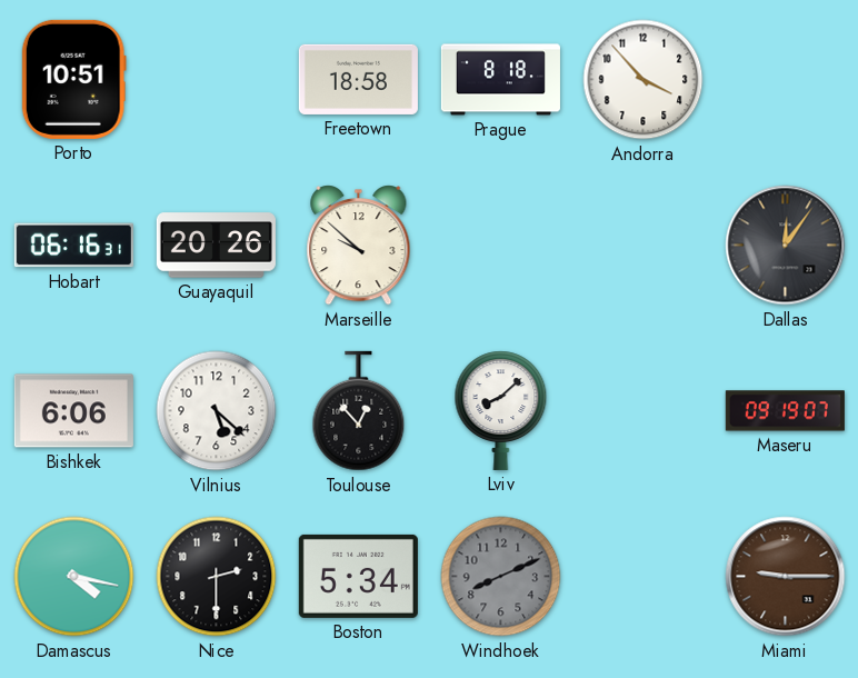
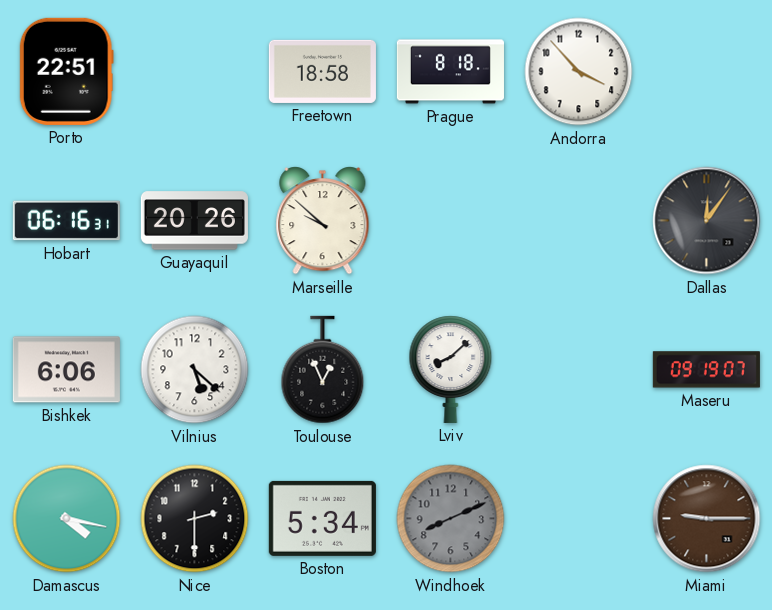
Porto: 10:51 -> 22:51 (66, 71)
Toulouse: 12:53 -> 12:56 (323, 370)
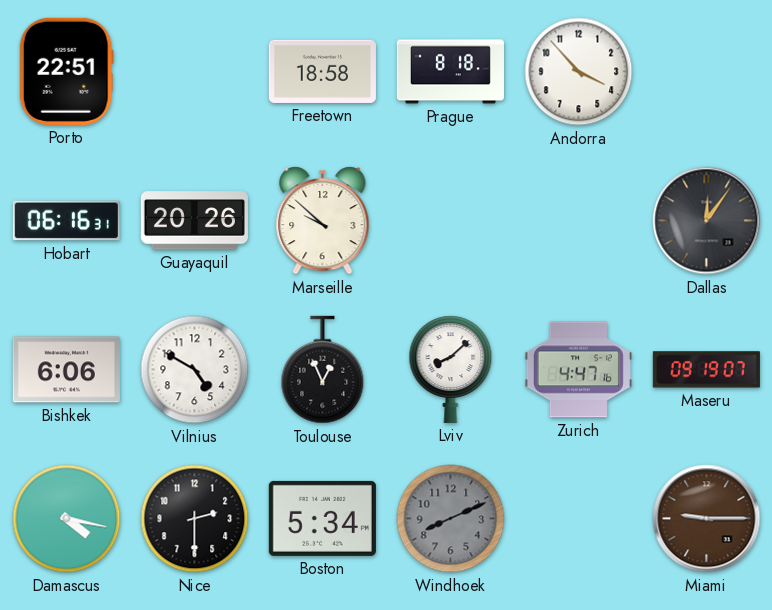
Vilnius: 5:22 -> 4:50 (195, 370)
Zurich: none -> 4:47 (578, 370)
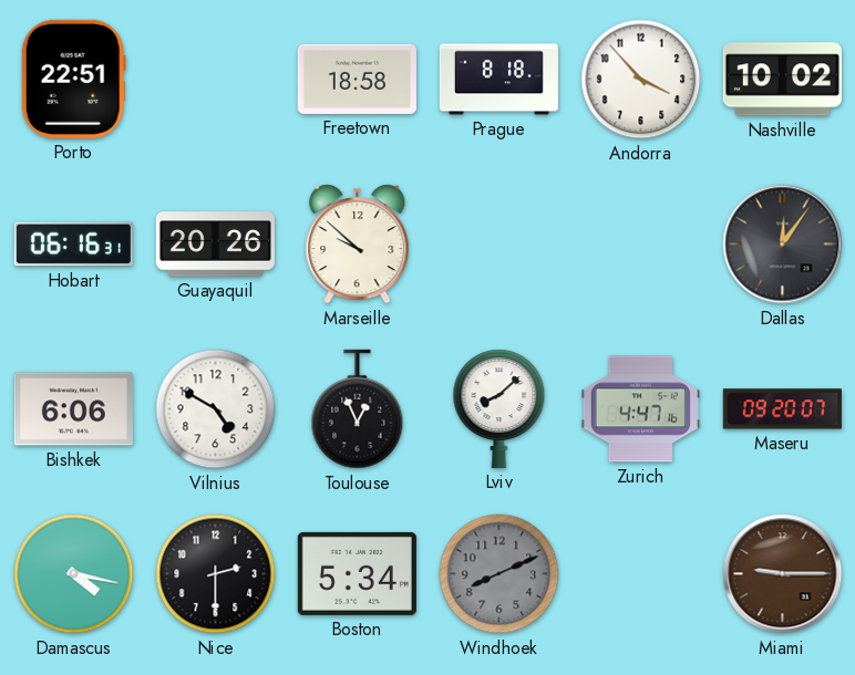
Nashville: none -> 10:02 (782, 80)
Maseru: 09:19 -> 09:20 (782, 409)
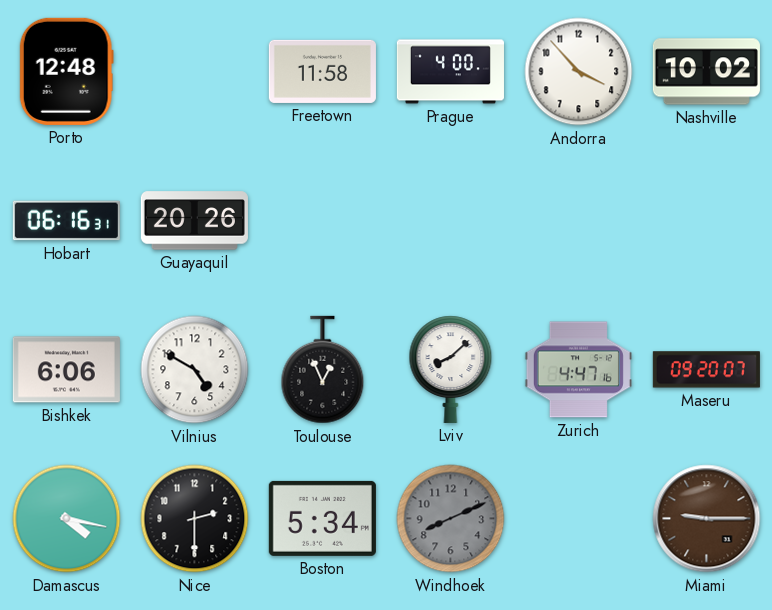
Porto: 22:51 -> 12:48 (66, 71)
Freetown: 18:58 -> 11:58 (322, 71)
Prague: 8:18 -> 4:00 (450, 72)
Marseille: 9:52 -> none (358, 245)
Dallas: 12:06 -> none (783, 245)
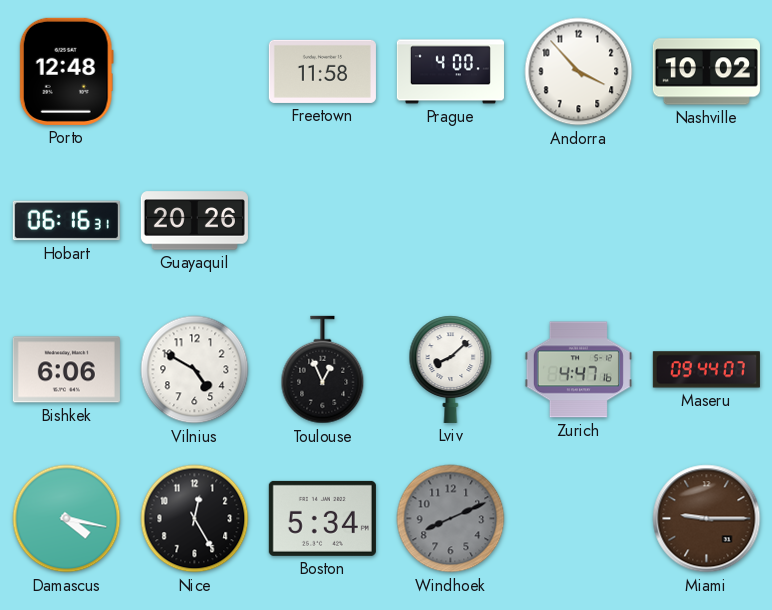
Maseru: 09:20 -> 09:44 (706, 370)
Nice: 2:30 -> 12:25 (195, 519)
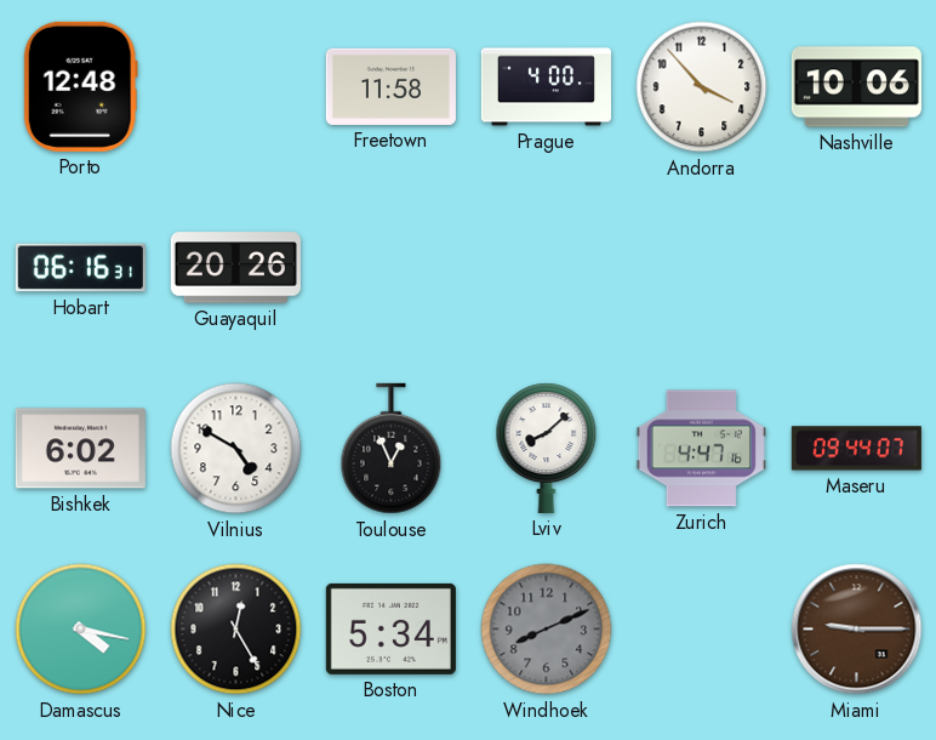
Nashville: 10:02 -> 10:06 (856, 87)
Bishkek: 6:06 -> 6:02 (80, 449)
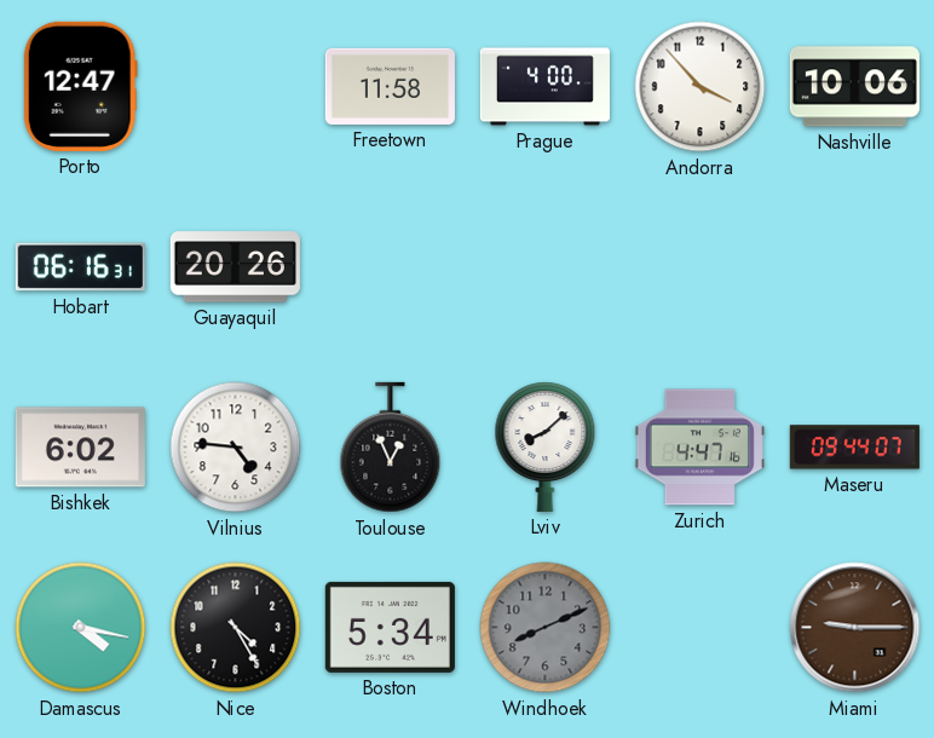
Porto: 12:48 -> 12:47 (80, 86)
Vilnius: 4:50 -> 4:46 (236, 448)
Nice: 12:25 -> 4:25 (236, 628)
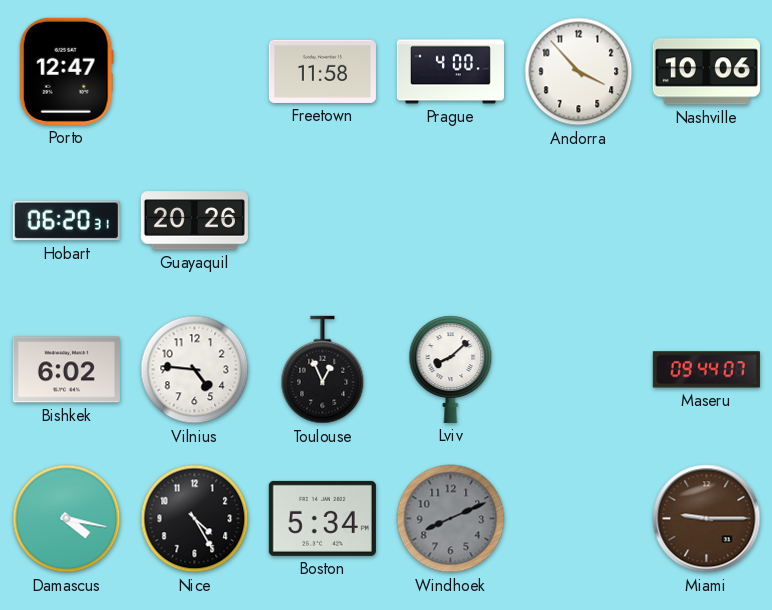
Hobart: 06:16 -> 06:20 (66, 221)
Zurich: 4:47 -> none (699, 448)
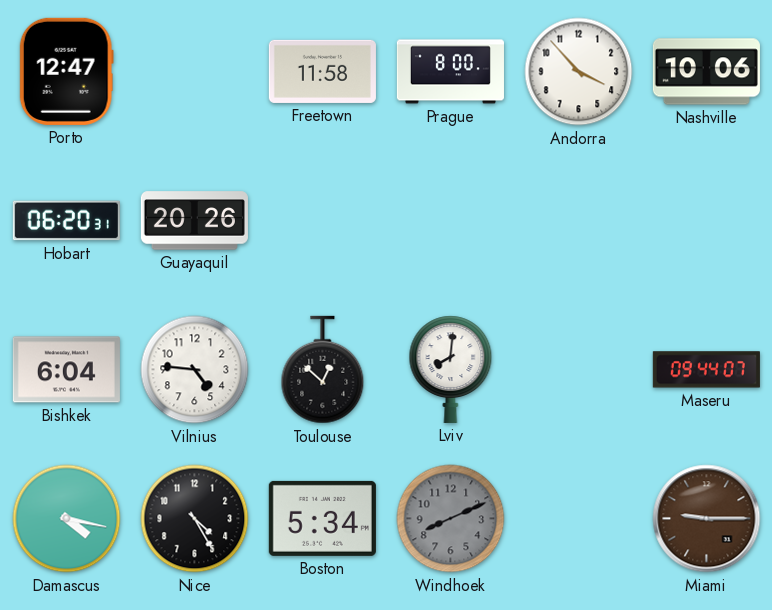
Prague: 4:00 -> 8:00 (450, 72)
Bishkek: 6:02 -> 6:04 (66, 370)
Toulouse: 12:56 -> 12:52 (323, 370)
Lviv: 8:08 -> 8:01 (451, 369)
